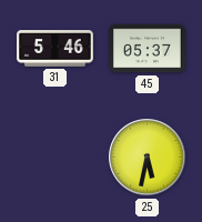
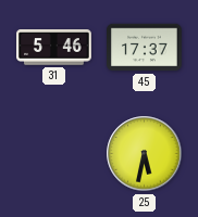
45: 05:37 -> 17:37 (145, 48)
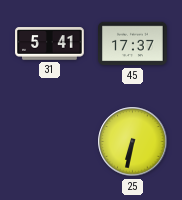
31: 5:46 -> 5:41 (50, 44)
25: 5:32 -> 6:32 (133, 142)
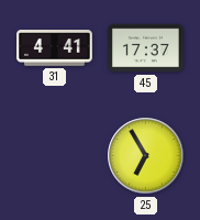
31: 5:41 -> 4:41 (55, 48)
25: 6:32 -> 6:55 (146, 156)
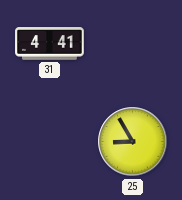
45: 17:37 -> none (146, 48)
25: 6:55 -> 8:55 (133, 142)
